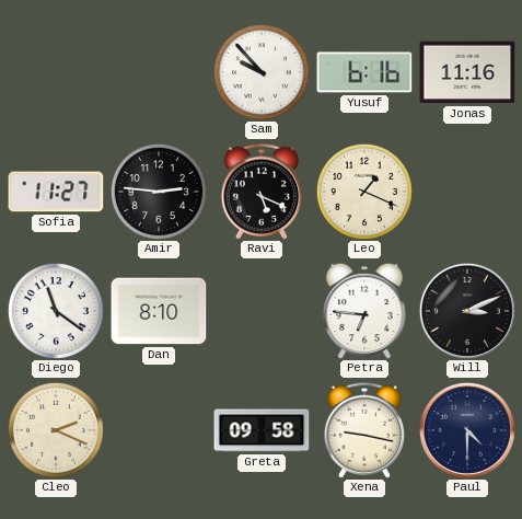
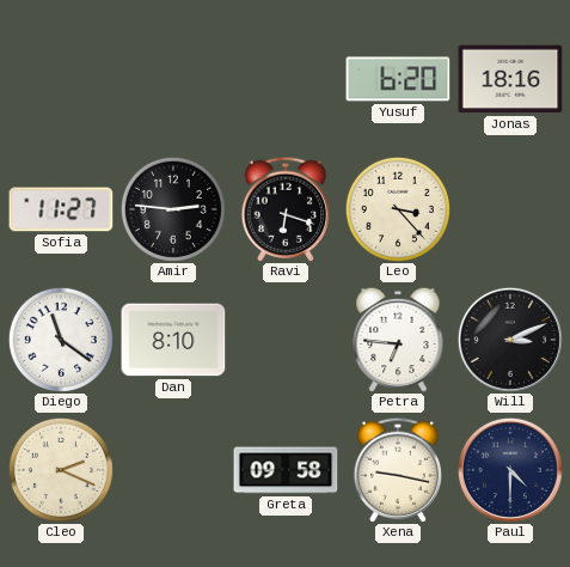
Sam: 9:53 -> none (262, 72)
Yusuf: 6:16 -> 6:20 (398, 79)
Jonas: 11:16 -> 18:16 (510, 79)
Ravi: 5:19 -> 6:18 (284, 209)
Leo: 1:19 -> 3:23 (398, 209)
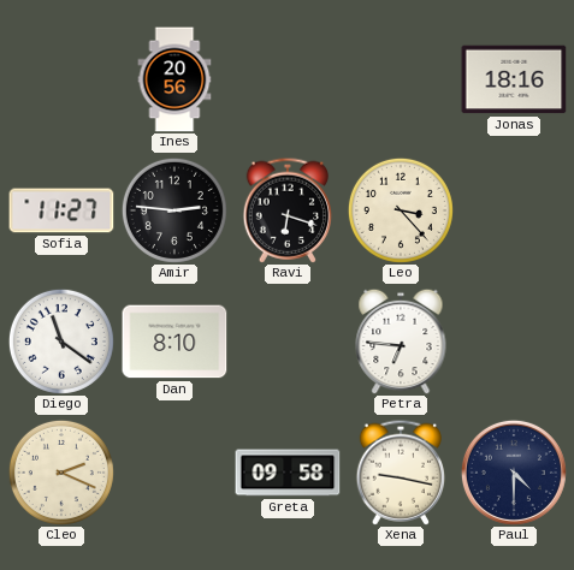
Ines: none -> 20:56 (174, 79)
Yusuf: 6:20 -> none (398, 79)
Will: 3:11 -> none (510, 340)
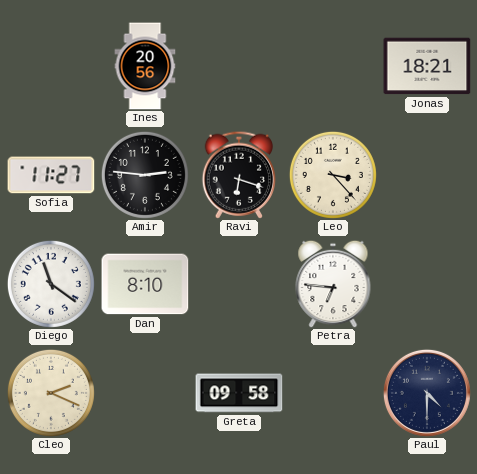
Jonas: 18:16 -> 18:21 (427, 66)
Xena: 9:17 -> none (400, 473)
